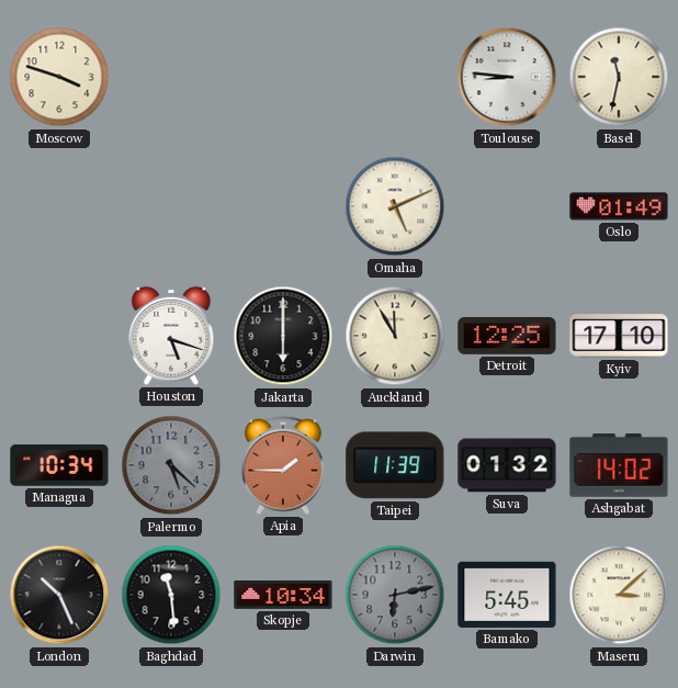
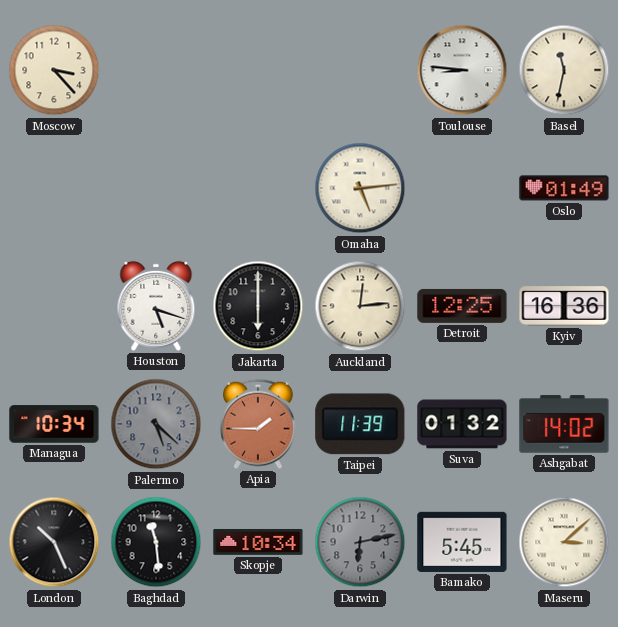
Moscow: 3:48 -> 3:23 (54, 70)
Omaha: 5:11 -> 5:14 (360, 188)
Auckland: 11:55 -> 12:14 (360, 306)
Kyiv: 17:10 -> 16:36 (564, 306)
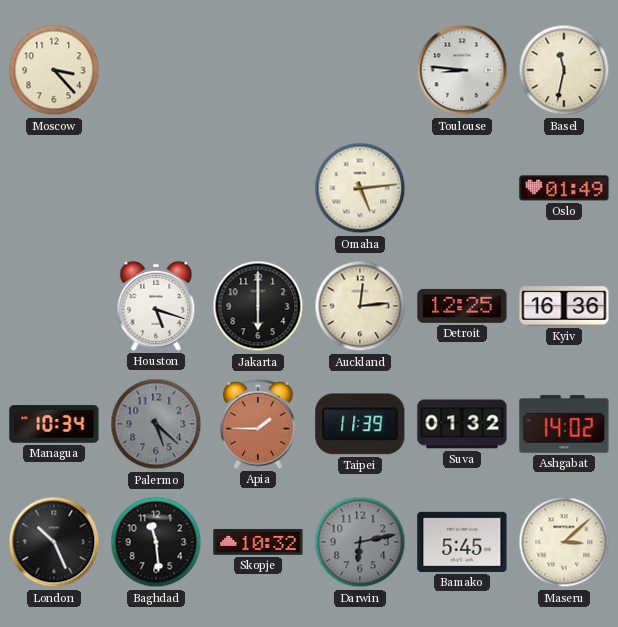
Skopje: 10:34 -> 10:32 (258, 542)
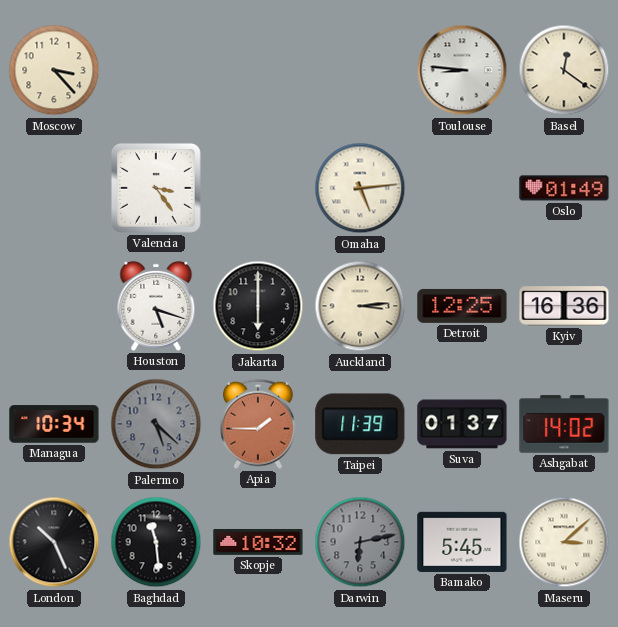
Basel: 11:32 -> 12:21 (564, 70)
Valencia: none -> 3:24 (156, 188)
Auckland: 12:14 -> 3:14 (360, 306)
Suva: 01:32 -> 01:37 (462, 424)
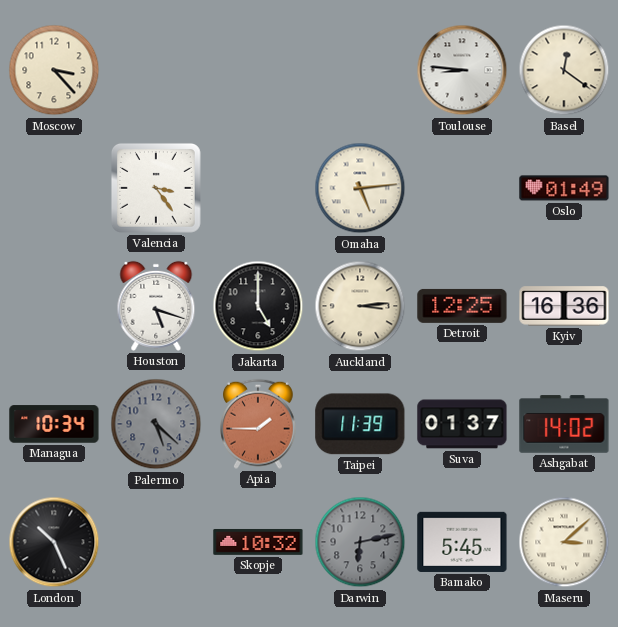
Jakarta: 6:00 -> 5:00 (258, 306)
Baghdad: 11:29 -> none (156, 542)
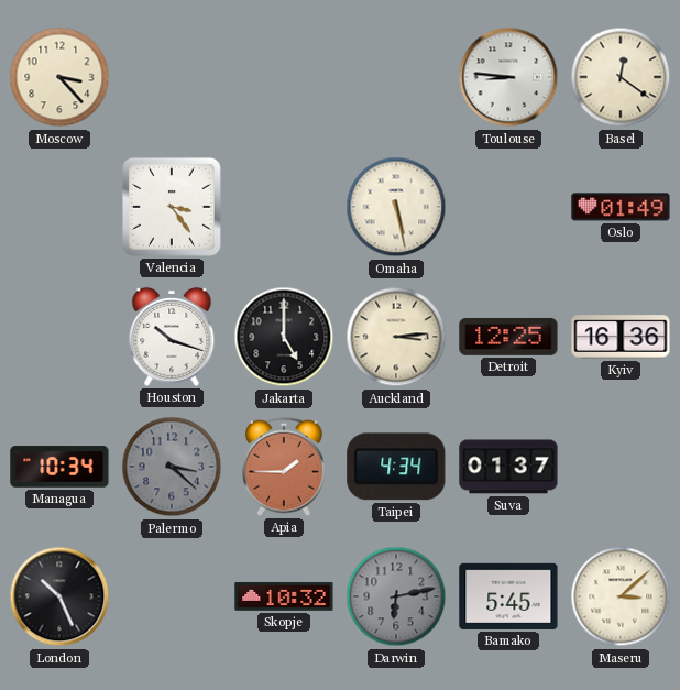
Omaha: 5:14 -> 5:28 (396, 207)
Houston: 5:18 -> 10:18 (172, 337)
Palermo: 5:22 -> 3:22 (172, 467)
Taipei: 11:39 -> 4:34 (396, 467)
Ashgabat: 14:02 -> none (564, 424)
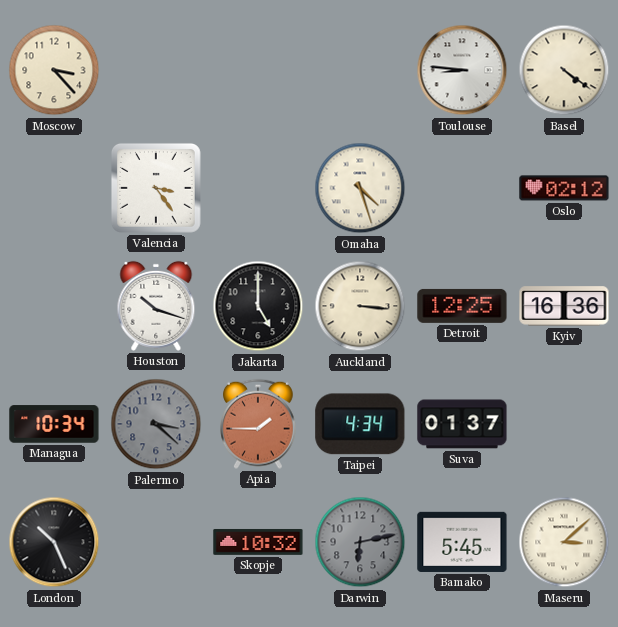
Basel: 12:21 -> 4:21 (564, 70)
Omaha: 5:28 -> 4:27 (360, 188)
Oslo: 01:49 -> 02:12 (564, 188)
Auckland: 3:14 -> 3:16 (360, 306)
